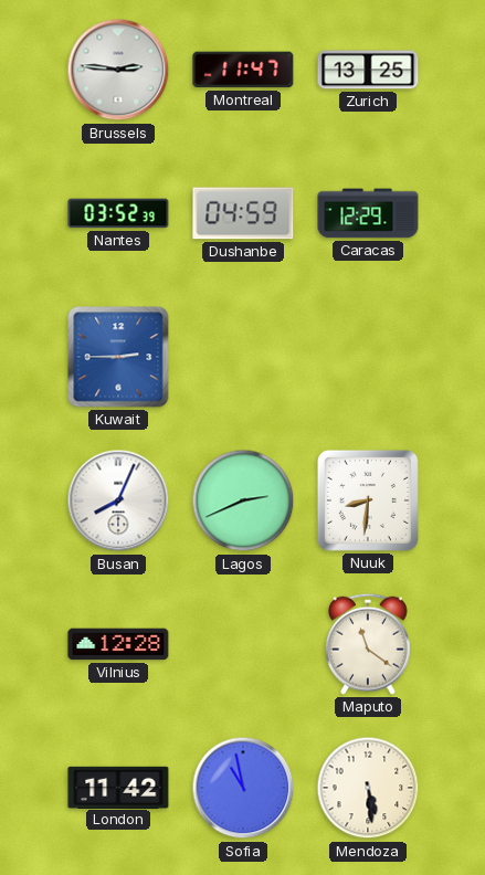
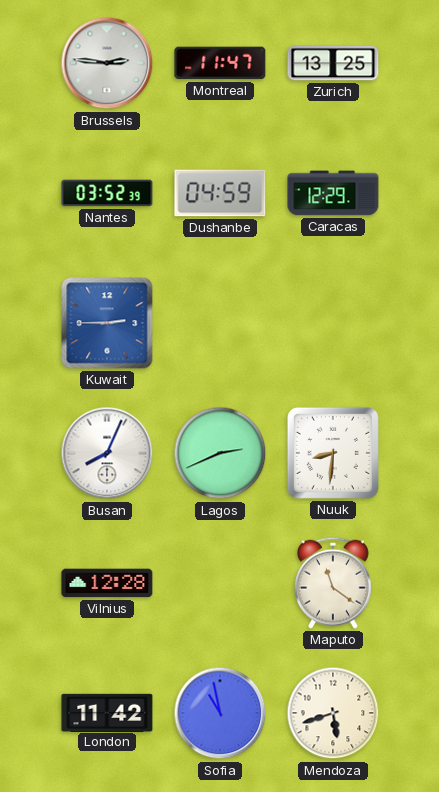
Mendoza: 5:29 -> 5:42 (333, 713)
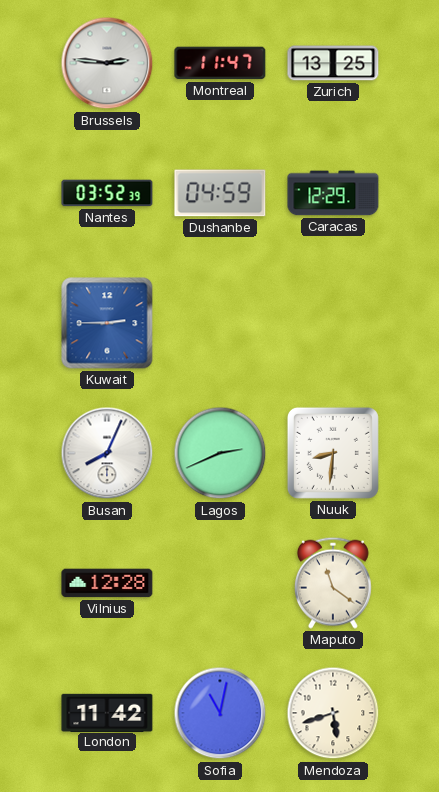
Sofia: 10:58 -> 11:02 (220, 713)
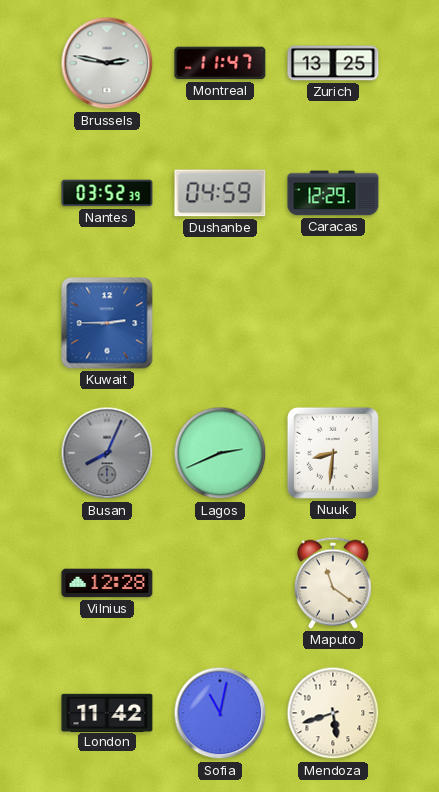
Brussels: 2:46 -> 2:47 (107, 63)
Busan dial: white -> grey (107, 453)
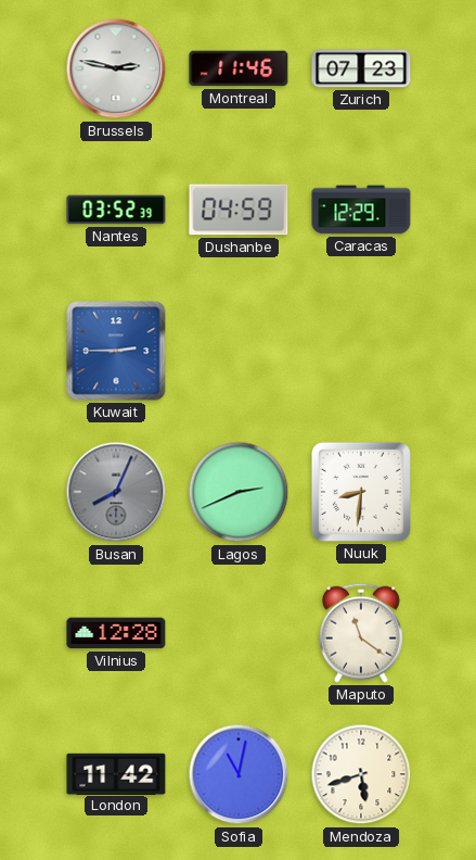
Montreal: 11:47 -> 11:46 (239, 68)
Zurich: 13:25 -> 07:23 (361, 68)
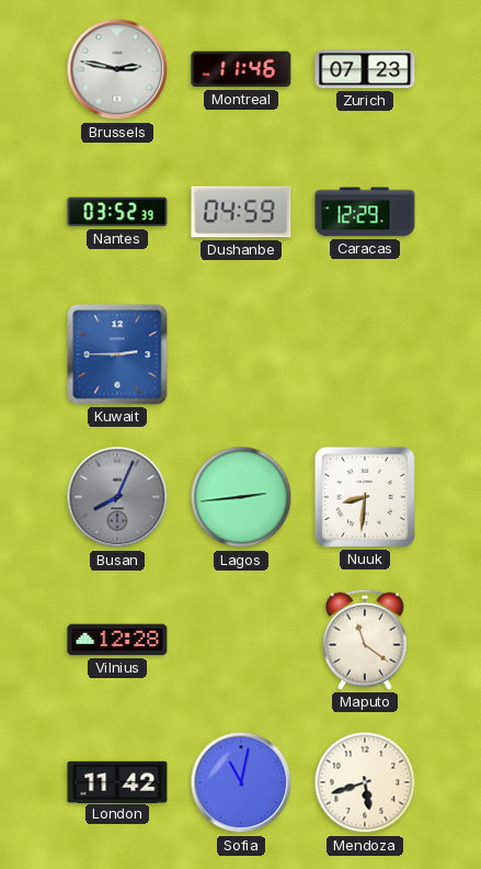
Lagos: 2:41 -> 2:44 (241, 497)
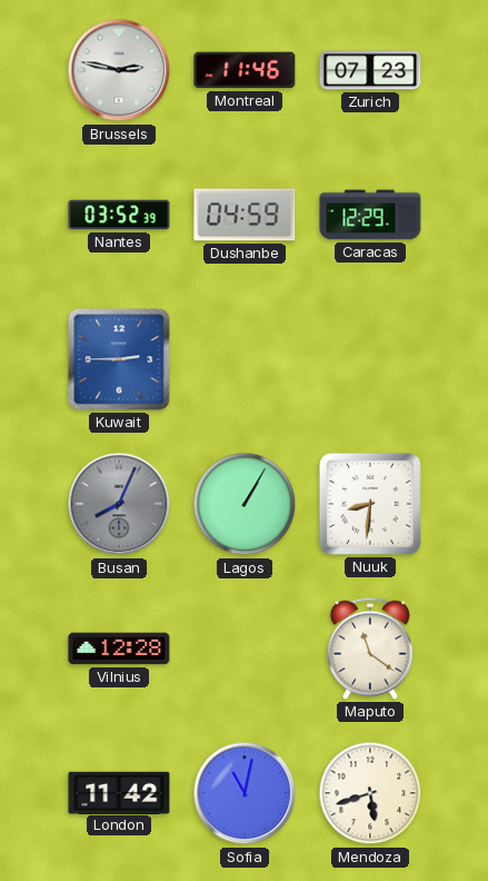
Lagos: 2:44 -> 1:05 (245, 504)
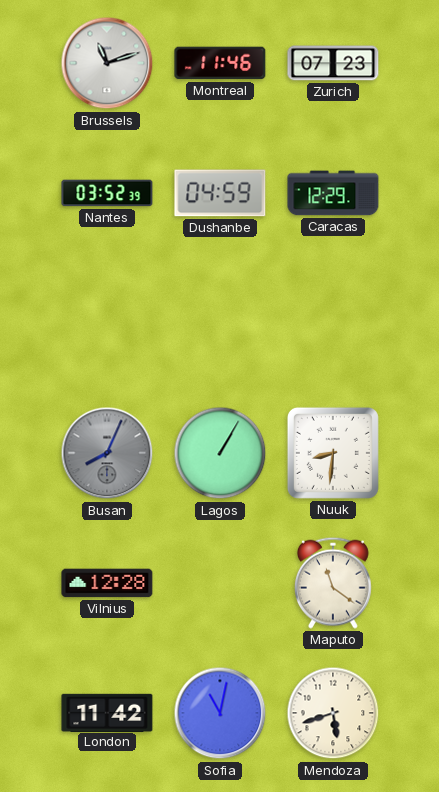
Brussels: 2:47 -> 11:12 (107, 63)
Kuwait: 2:45 -> none (119, 359)
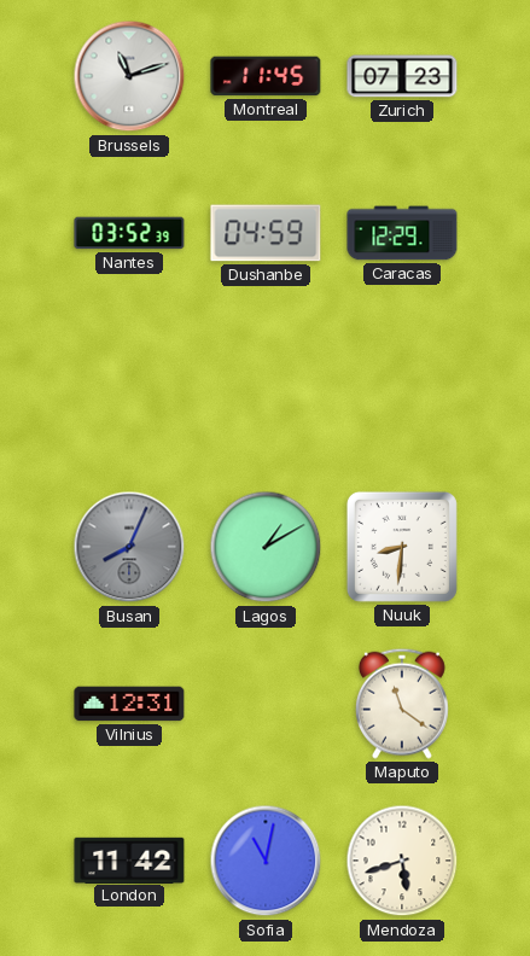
Montreal: 11:46 -> 11:45 (266, 76)
Lagos: 1:05 -> 1:10 (266, 547)
Vilnius: 12:28 -> 12:31 (129, 704)
